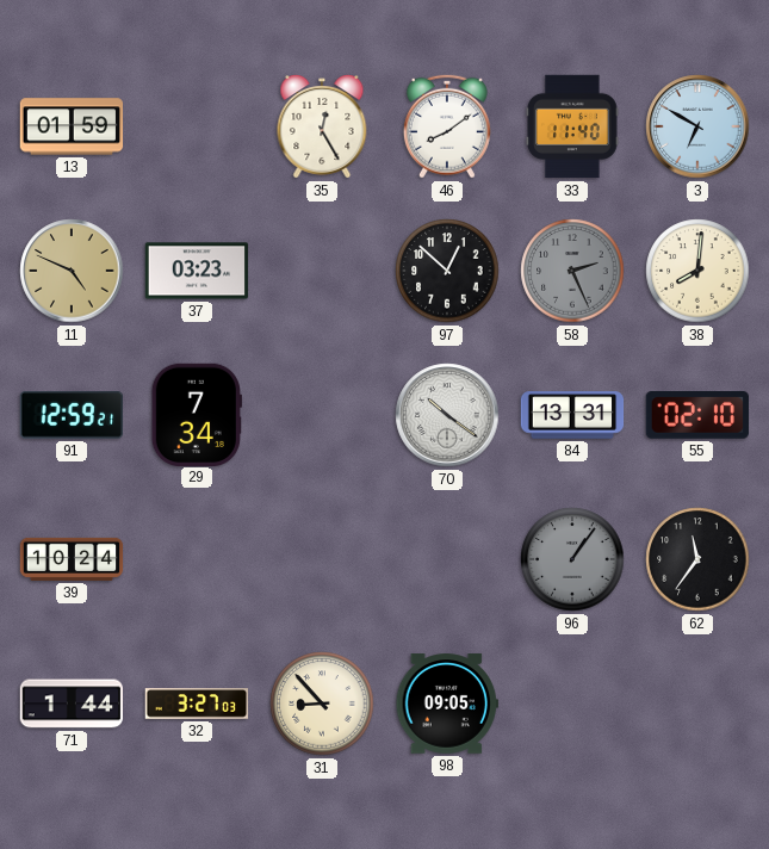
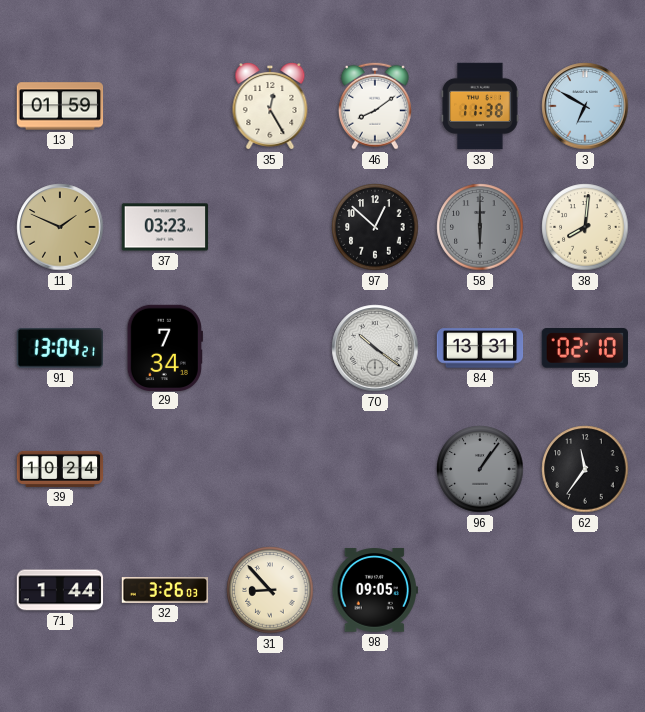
33: 11:40 -> 11:38 (480, 106)
11: 4:49 -> 1:49 (60, 227)
58: 2:26 -> 6:00 (480, 227)
91: 12:59 -> 13:04 (59, 348)
32: 3:27 -> 3:26 (165, 590)
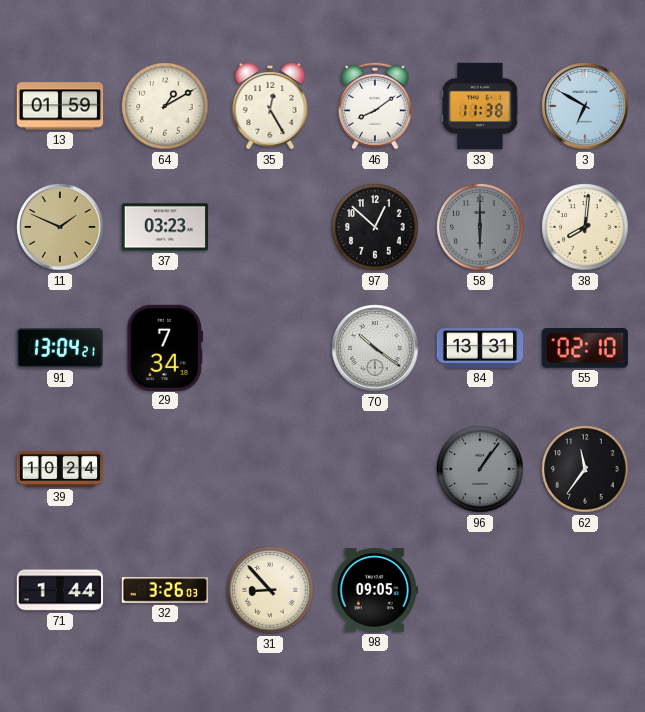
64: none -> 1:10 (165, 106)
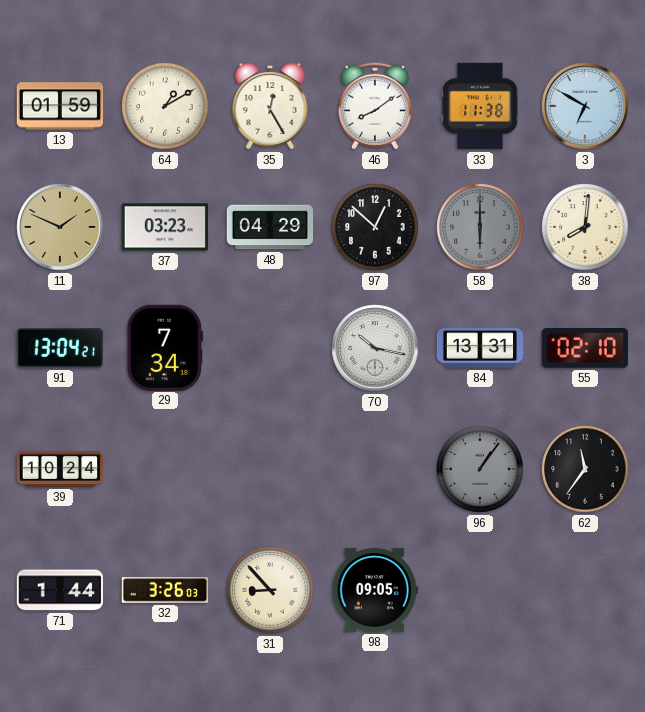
48: none -> 04:29 (270, 227)
70: 10:21 -> 10:17 (375, 348)
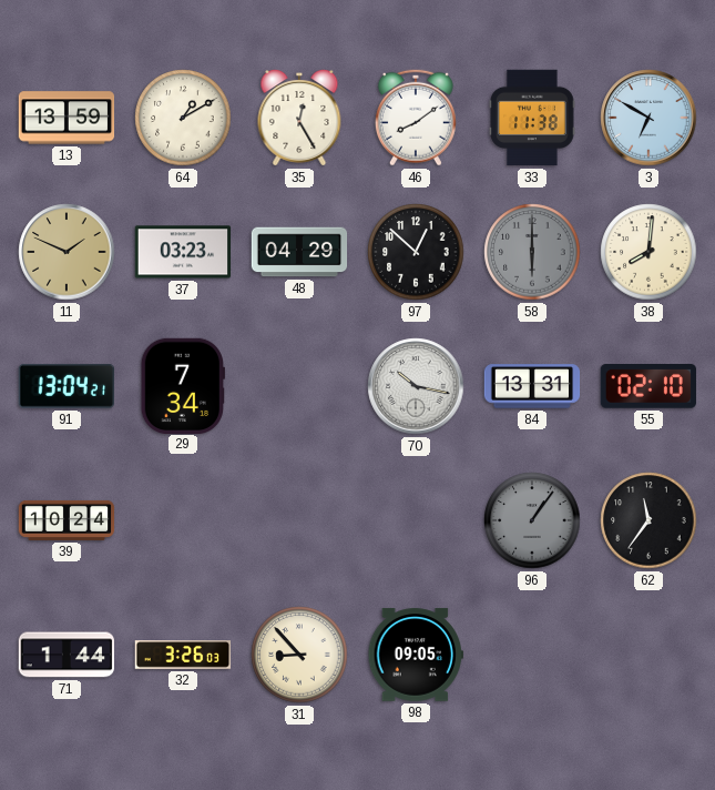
13: 01:59 -> 13:59 (67, 118)
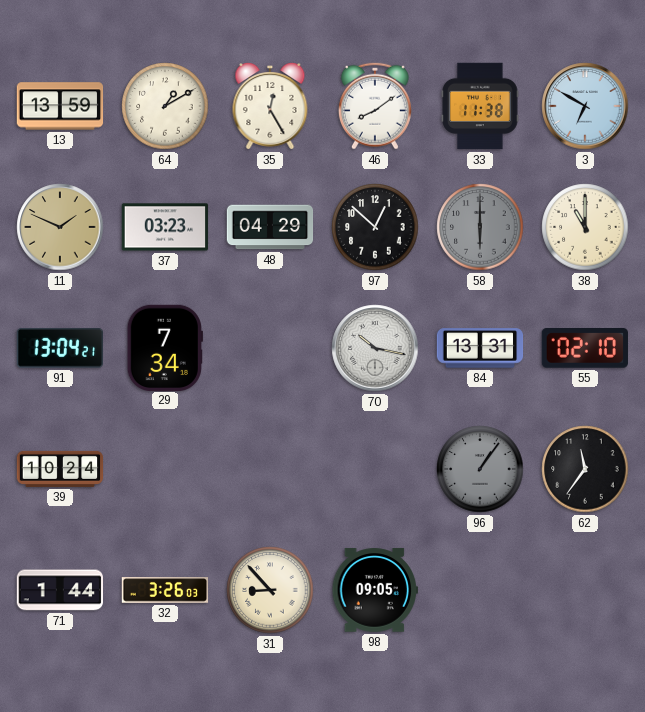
38: 8:01 -> 11:00 (585, 227)
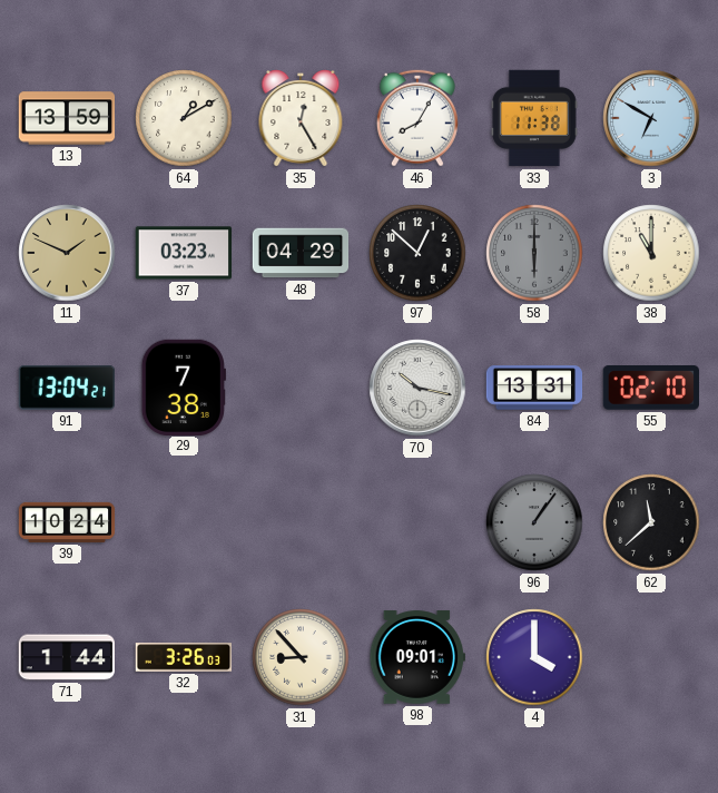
46: 8:09 -> 8:05 (417, 118)
29: 7:34 -> 7:38 (184, 386)
62: 11:36 -> 11:38 (651, 522)
98: 09:05 -> 09:01 (416, 657)
4: none -> 4:00 (534, 657)
